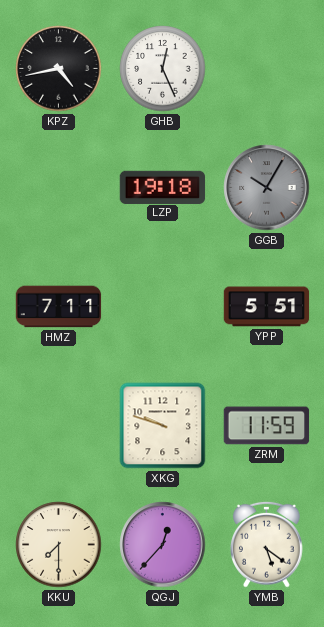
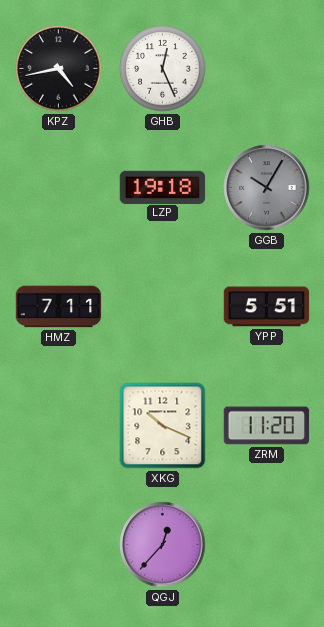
XKG: 9:48 -> 10:19 (163, 426)
ZRM: 11:59 -> 11:20 (267, 426)
KKU: 7:30 -> none (59, 545)
YMB: 5:21 -> none (267, 544)
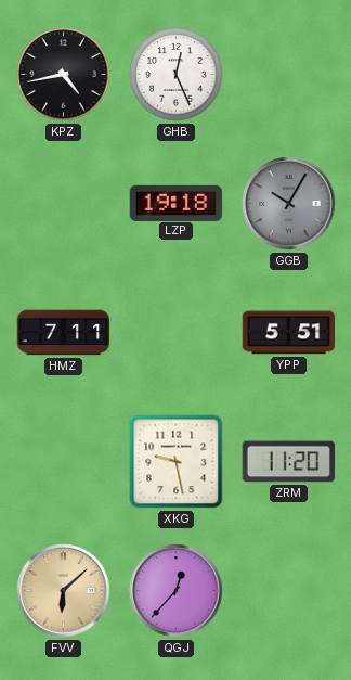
XKG: 10:19 -> 9:28 (177, 462)
FVV: none -> 6:08 (64, 591)
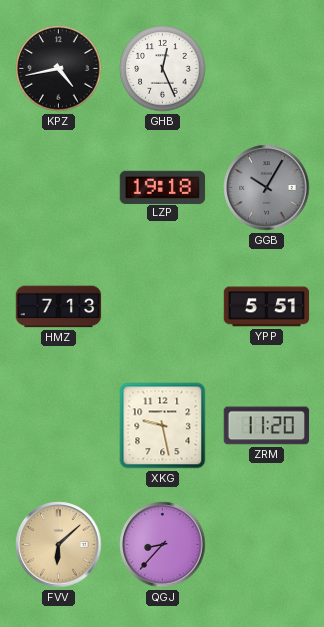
HMZ: 7:11 -> 7:13 (59, 307)
QGJ: 12:37 -> 8:37 (163, 545)
